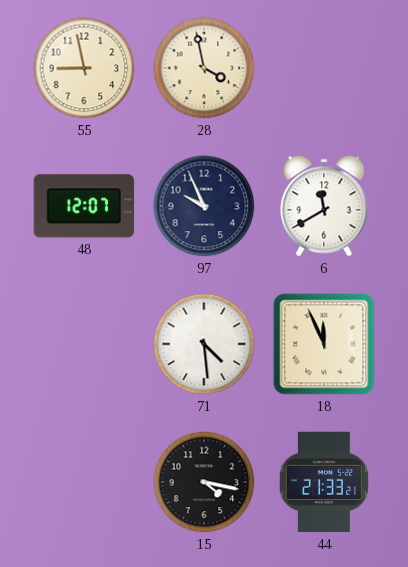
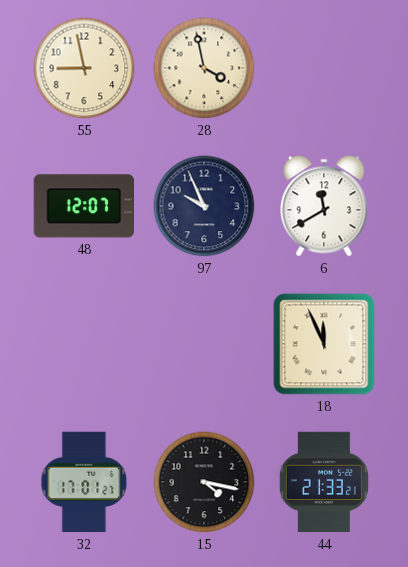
71: 4:29 -> none (204, 344)
32: none -> 17:01 (84, 482)
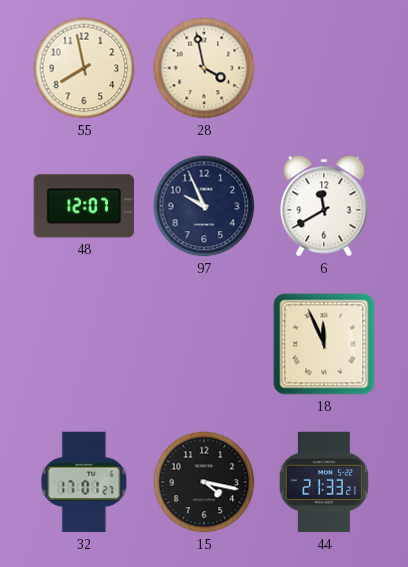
55: 8:58 -> 7:58 (84, 68)
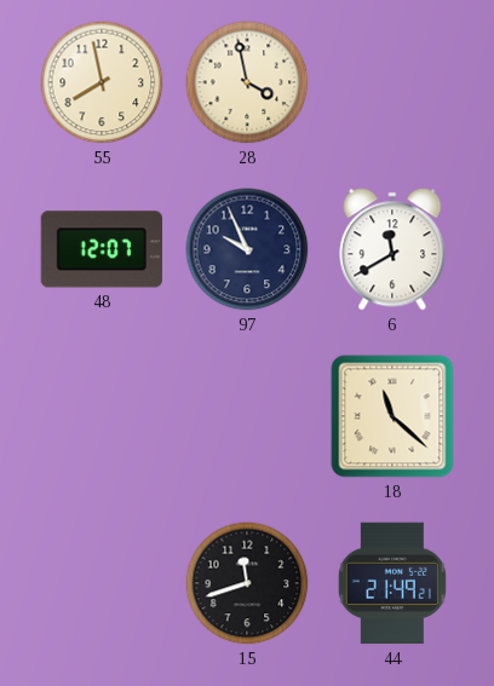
18: 11:56 -> 11:22 (392, 416)
32: 17:01 -> none (84, 482)
15: 4:17 -> 11:42 (247, 583)
44: 21:33 -> 21:49 (392, 583)
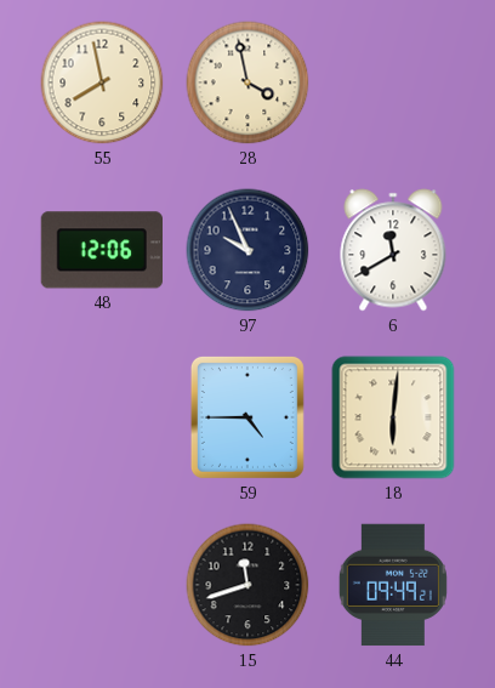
48: 12:07 -> 12:06 (101, 250)
59: none -> 4:45 (247, 417)
18: 11:22 -> 6:01 (393, 417)
44: 21:49 -> 09:49 (393, 585)
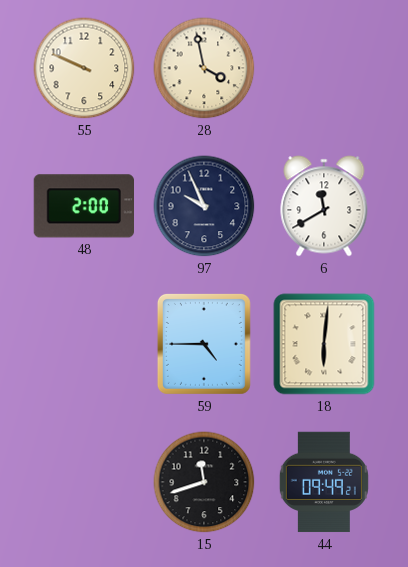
55: 7:58 -> 9:49 (84, 68)
48: 12:06 -> 2:00 (83, 206)
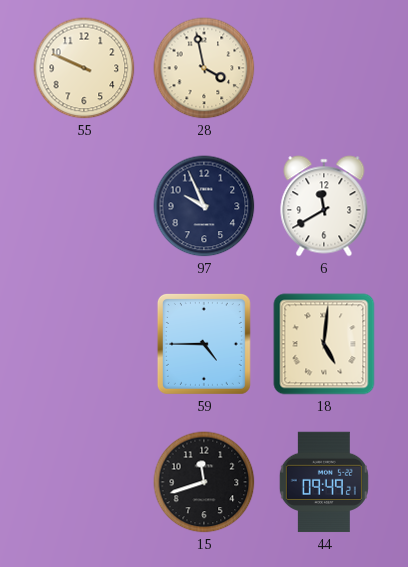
48: 2:00 -> none (83, 206)
18: 6:01 -> 5:01 (324, 344)
